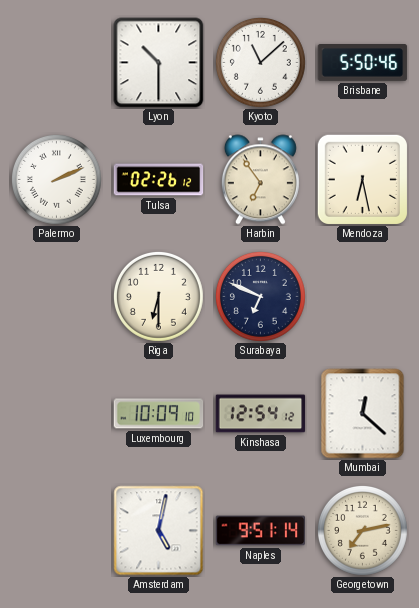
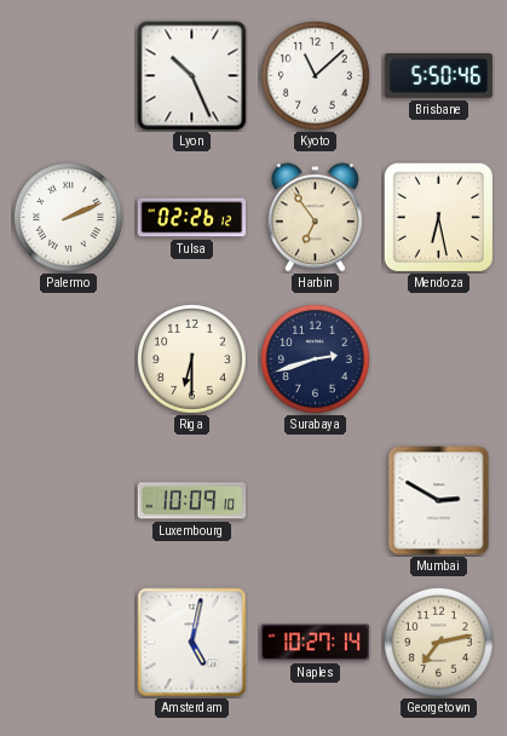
Lyon: 10:30 -> 10:26 (192, 76)
Surabaya: 6:49 -> 2:42 (315, 358)
Kinshasa: 12:54 -> none (261, 414)
Mumbai: 12:22 -> 2:50 (439, 501)
Naples: 9:51 -> 10:27 (316, 643)
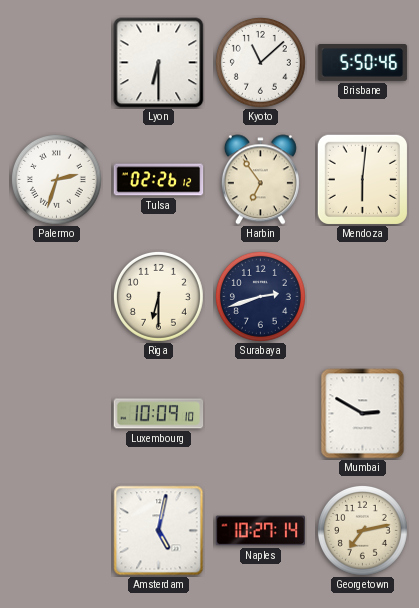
Lyon: 10:26 -> 6:30 (159, 63)
Palermo: 2:11 -> 2:33 (56, 179)
Mendoza: 6:28 -> 6:01 (362, 179)
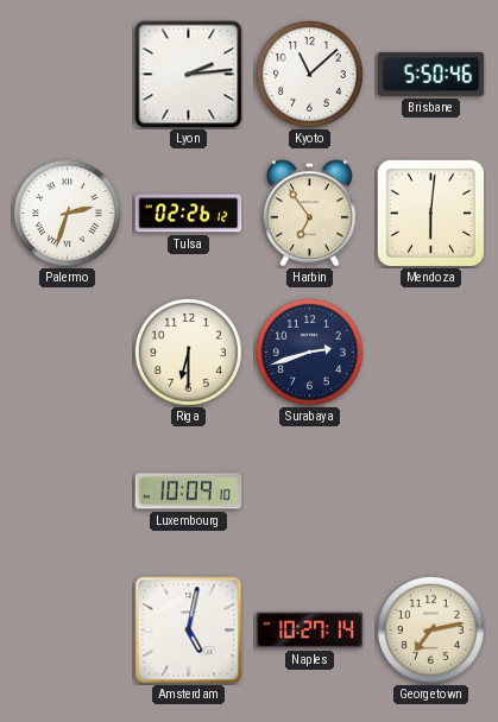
Lyon: 6:30 -> 2:14 (189, 75)
Mumbai: 2:50 -> none (363, 414)
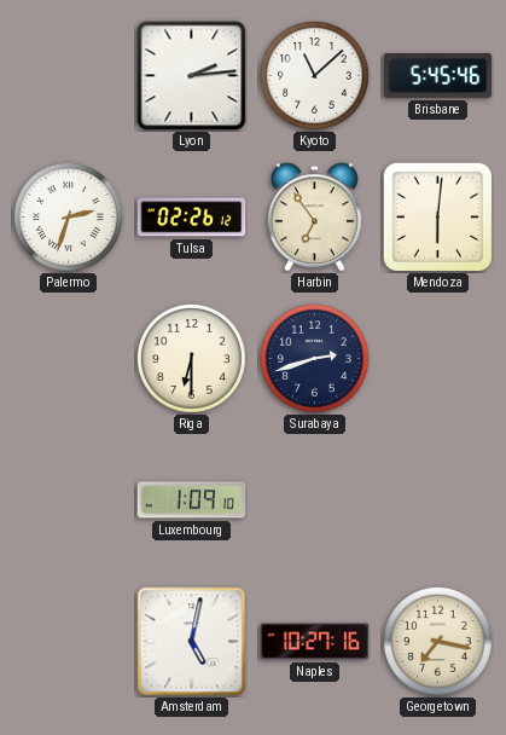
Brisbane: 5:50 -> 5:45 (438, 76)
Luxembourg: 10:09 -> 1:09 (192, 500)
Naples: 10:27:14 -> 10:27:16 (315, 642)
Georgetown: 7:13 -> 7:17 (437, 641)
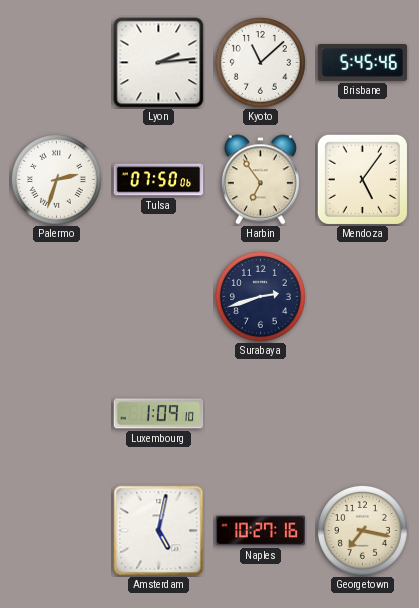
Tulsa: 02:26 -> 07:50 (159, 180)
Mendoza: 6:01 -> 5:06 (362, 179)
Riga: 6:30 -> none (191, 358)
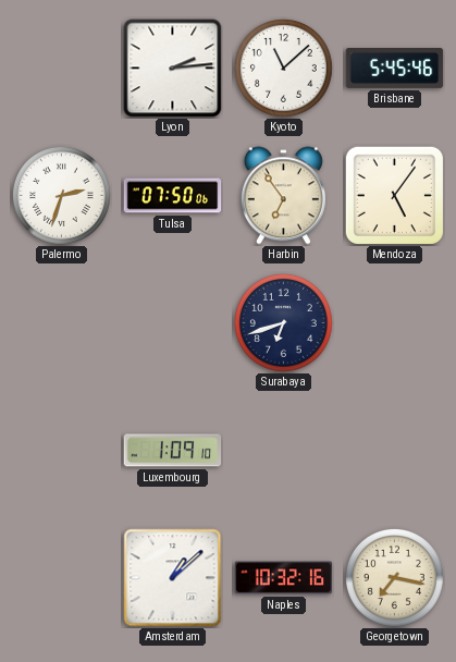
Surabaya: 2:42 -> 6:42 (283, 322)
Amsterdam: 5:02 -> 1:08 (173, 578)
Naples: 10:27 -> 10:32 (284, 578)
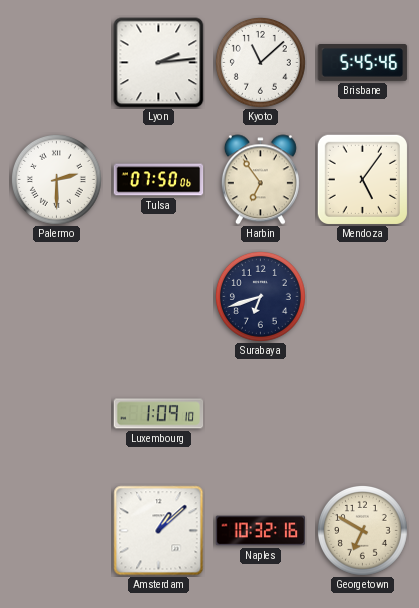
Palermo: 2:33 -> 2:30 (56, 179)
Georgetown: 7:17 -> 6:50 (362, 530)
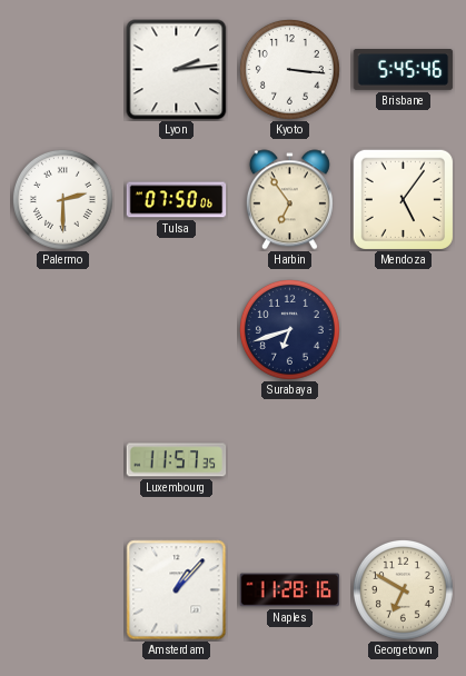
Kyoto: 11:08 -> 3:16 (289, 69)
Luxembourg: 1:09 -> 11:57 (177, 460)
Amsterdam: 1:08 -> 1:07 (177, 590)
Naples: 10:32 -> 11:28 (290, 590)
